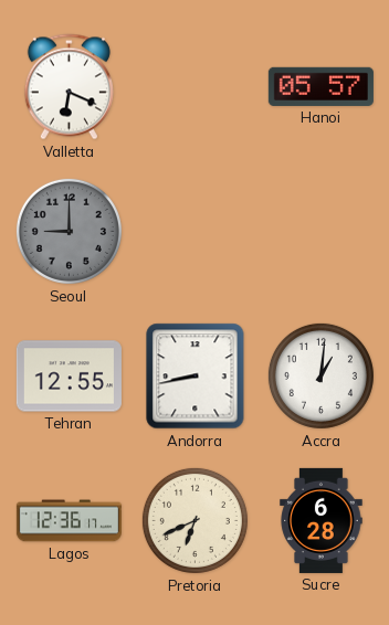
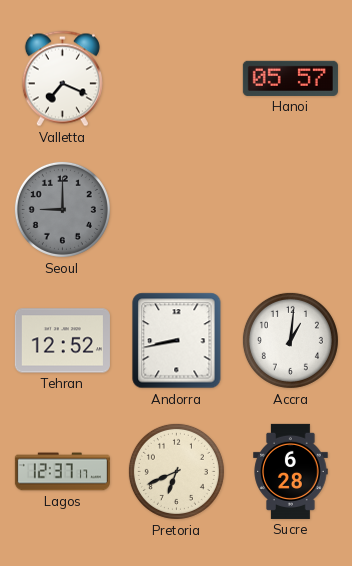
Valletta: 6:19 -> 7:19 (62, 79)
Tehran: 12:55 -> 12:52 (62, 341)
Lagos: 12:36 -> 12:37 (62, 472)
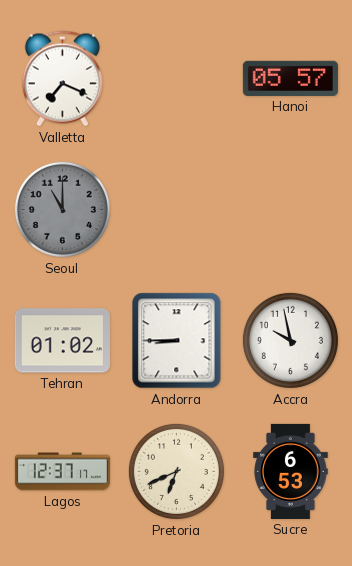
Seoul: 9:00 -> 11:00 (62, 209)
Tehran: 12:52 -> 01:02 (62, 341)
Andorra: 8:43 -> 8:45 (177, 341)
Accra: 1:01 -> 9:58 (290, 340)
Sucre: 6:28 -> 6:53 (291, 471)
